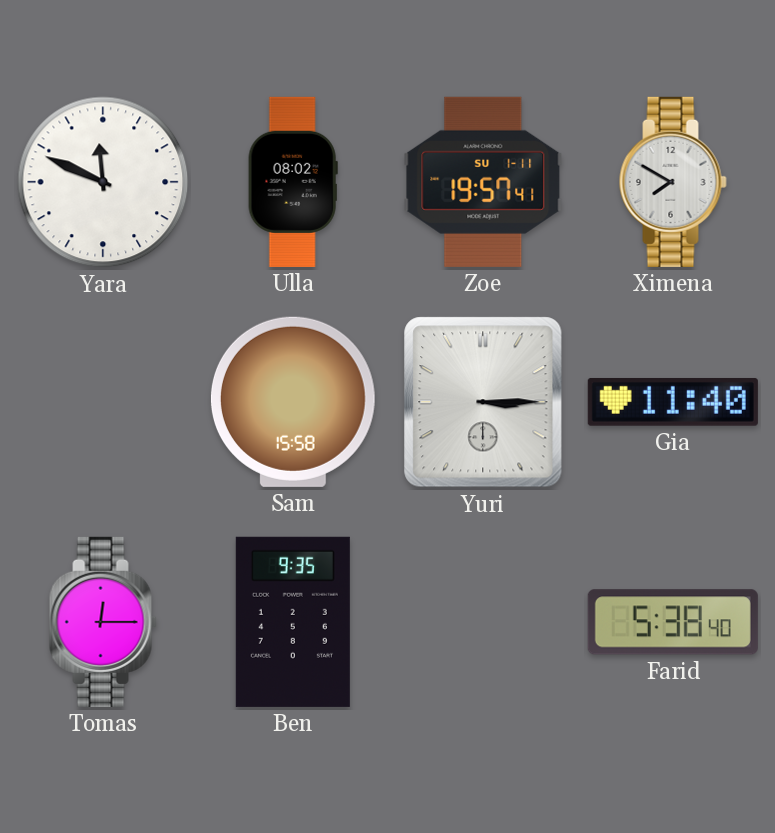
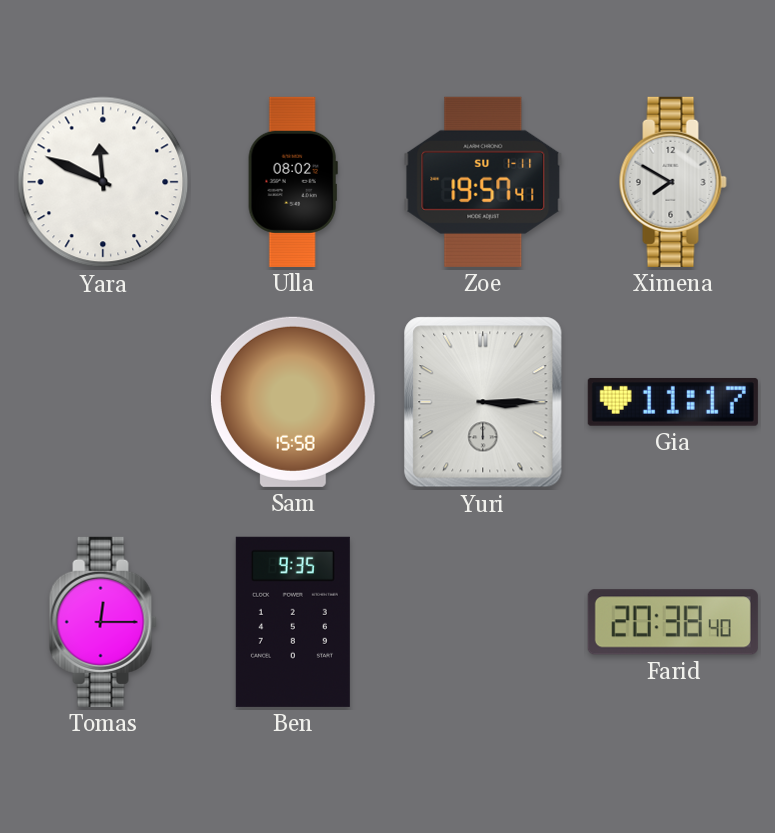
Gia: 11:40 -> 11:17 (673, 402)
Farid: 5:38 -> 20:38 (673, 622)
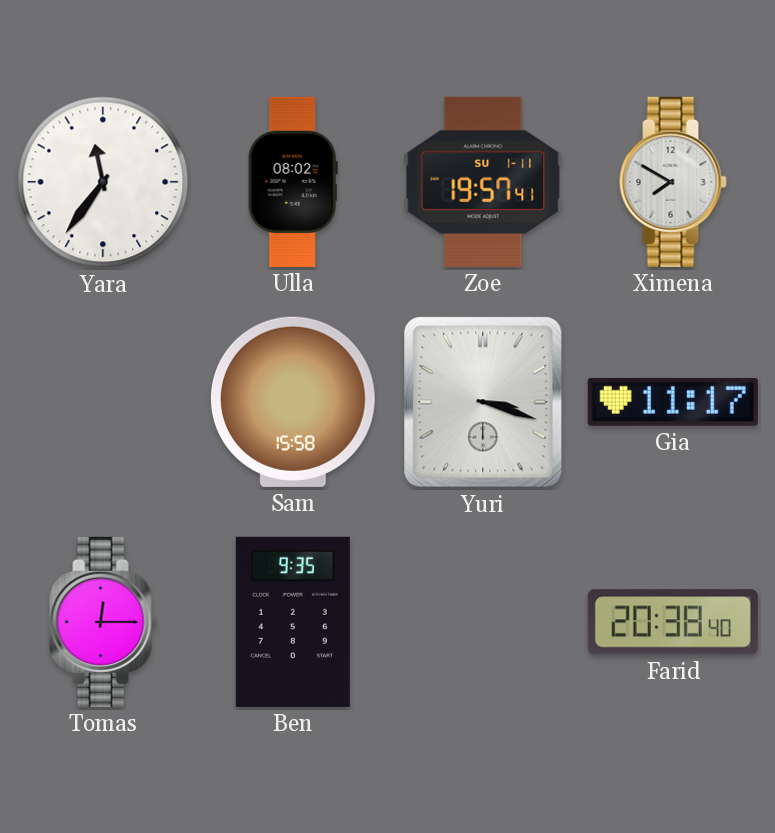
Yara: 11:49 -> 11:36 (103, 182)
Yuri: 3:15 -> 3:18 (483, 402)
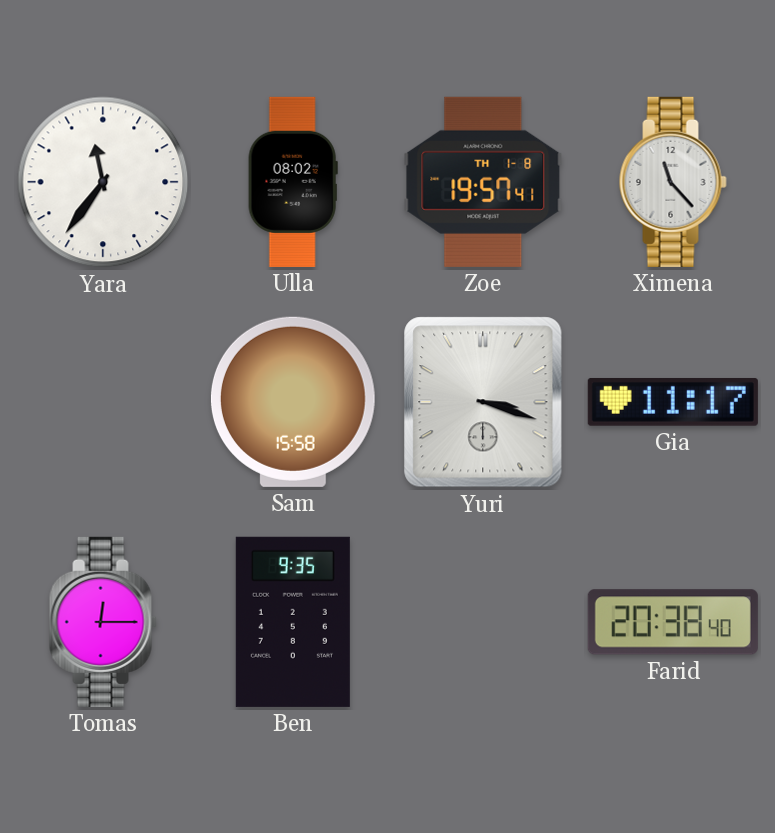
Zoe date: SU 1-11 -> TH 1-8 (483, 182)
Ximena: 7:50 -> 11:23 (673, 182)
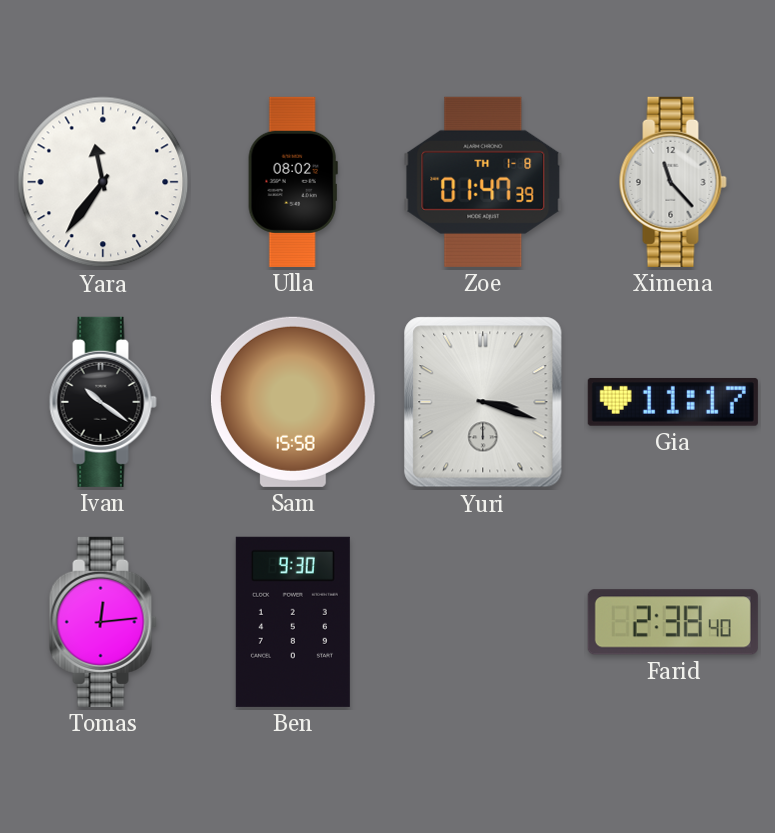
Zoe: 19:57 -> 01:47 (483, 182)
Ivan: none -> 10:21 (103, 402)
Tomas: 12:15 -> 12:14 (103, 622)
Ben: 9:35 -> 9:30 (293, 622)
Farid: 20:38 -> 2:38 (673, 622)
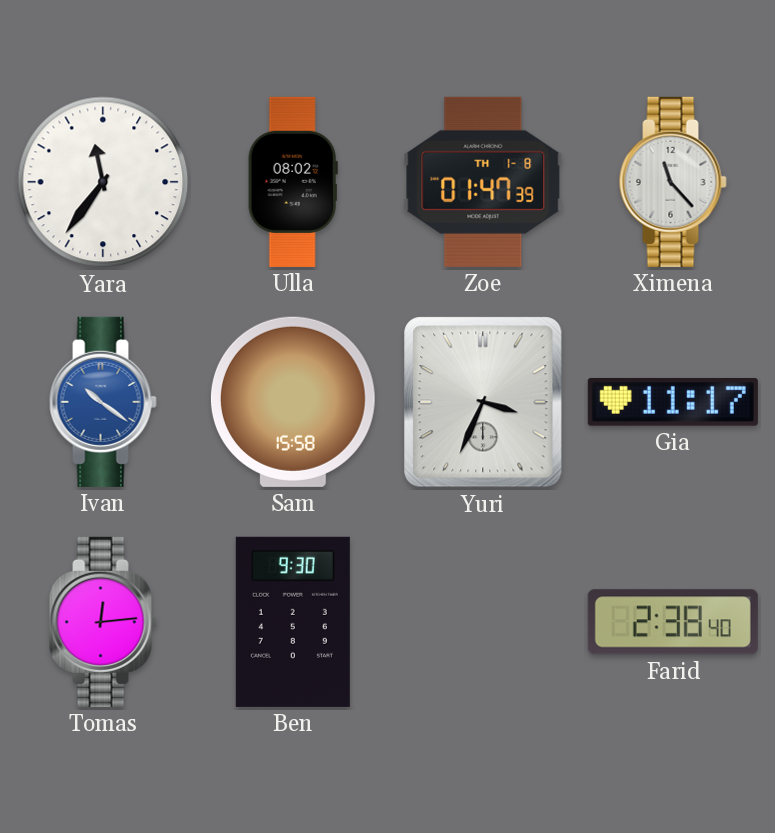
Ivan dial: black -> blue (103, 402)
Yuri: 3:18 -> 3:34 (483, 402)
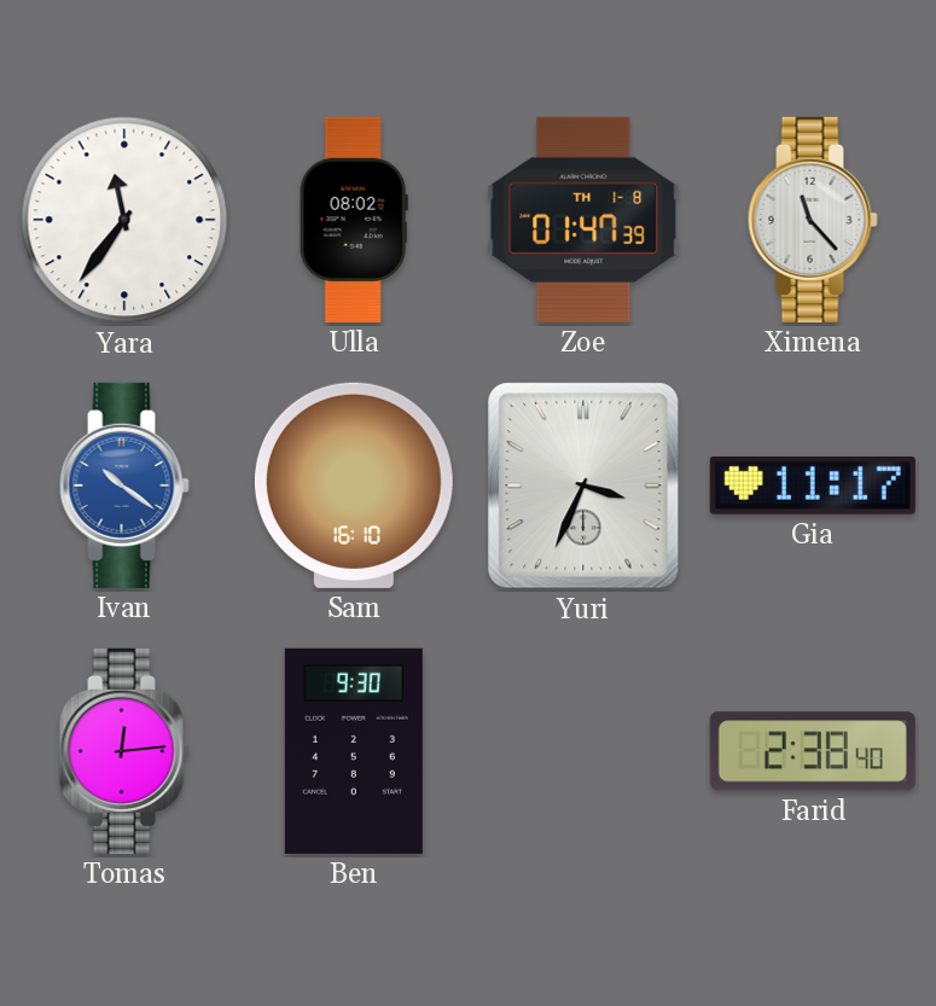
Sam: 15:58 -> 16:10 (354, 485)
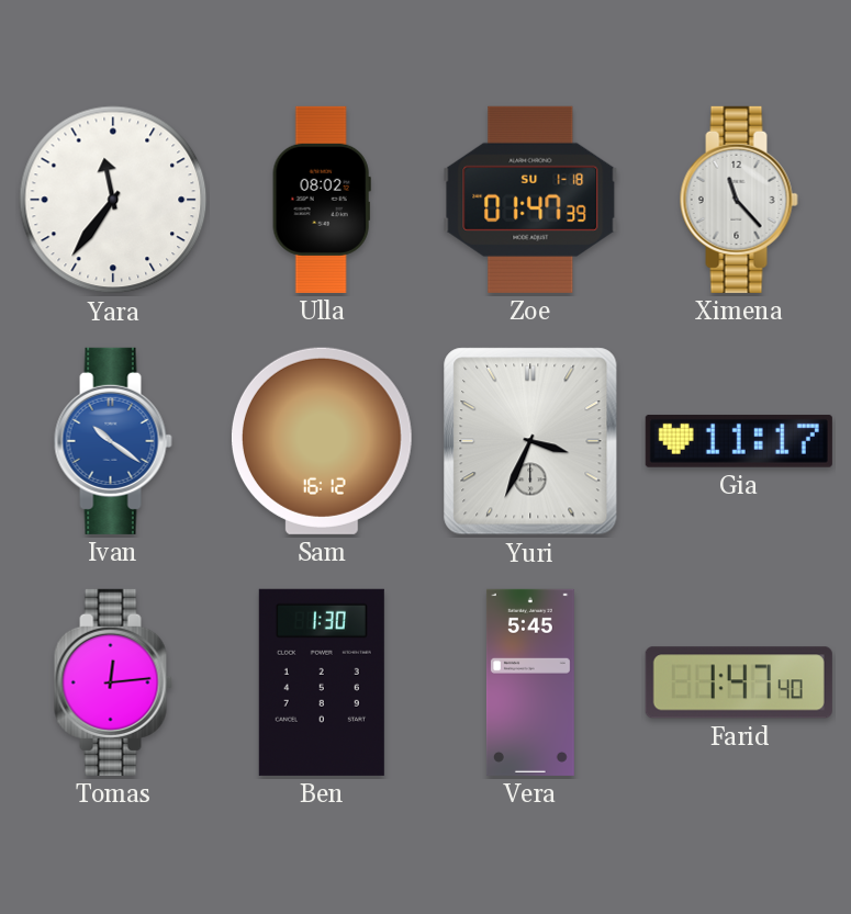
Zoe date: TH 1-8 -> SU 1-18 (530, 200)
Sam: 16:10 -> 16:12 (322, 441)
Ben: 9:30 -> 1:30 (322, 682)
Vera: none -> 5:45 (530, 682)
Farid: 2:38 -> 1:47 (739, 682)
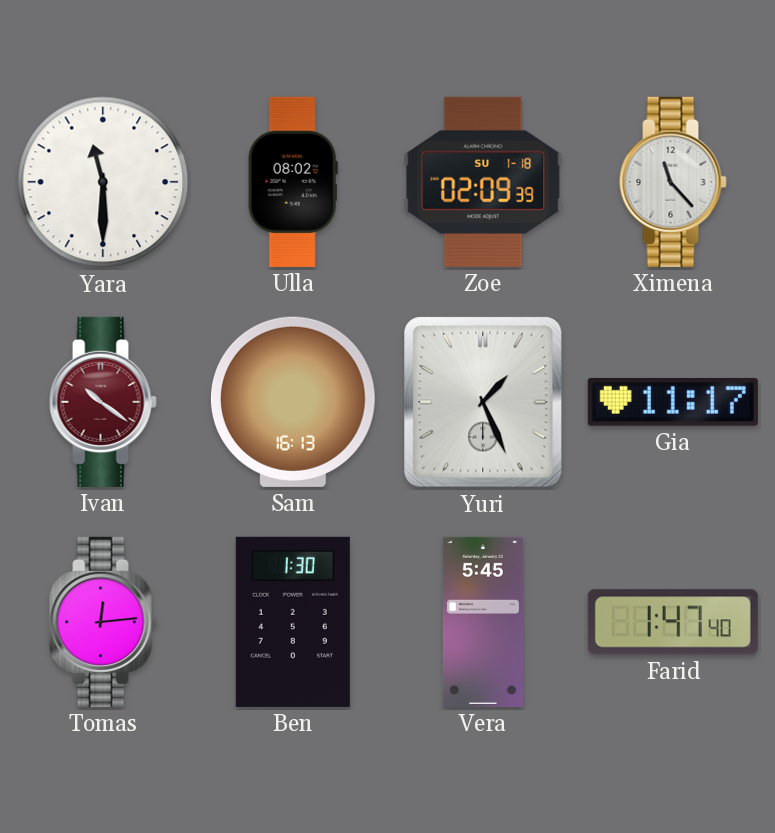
Yara: 11:36 -> 11:30 (103, 182)
Zoe: 01:47 -> 02:09 (483, 182)
Ivan dial: blue -> burgundy (103, 402)
Sam: 16:12 -> 16:13 (293, 402)
Yuri: 3:34 -> 1:26 (483, 402)
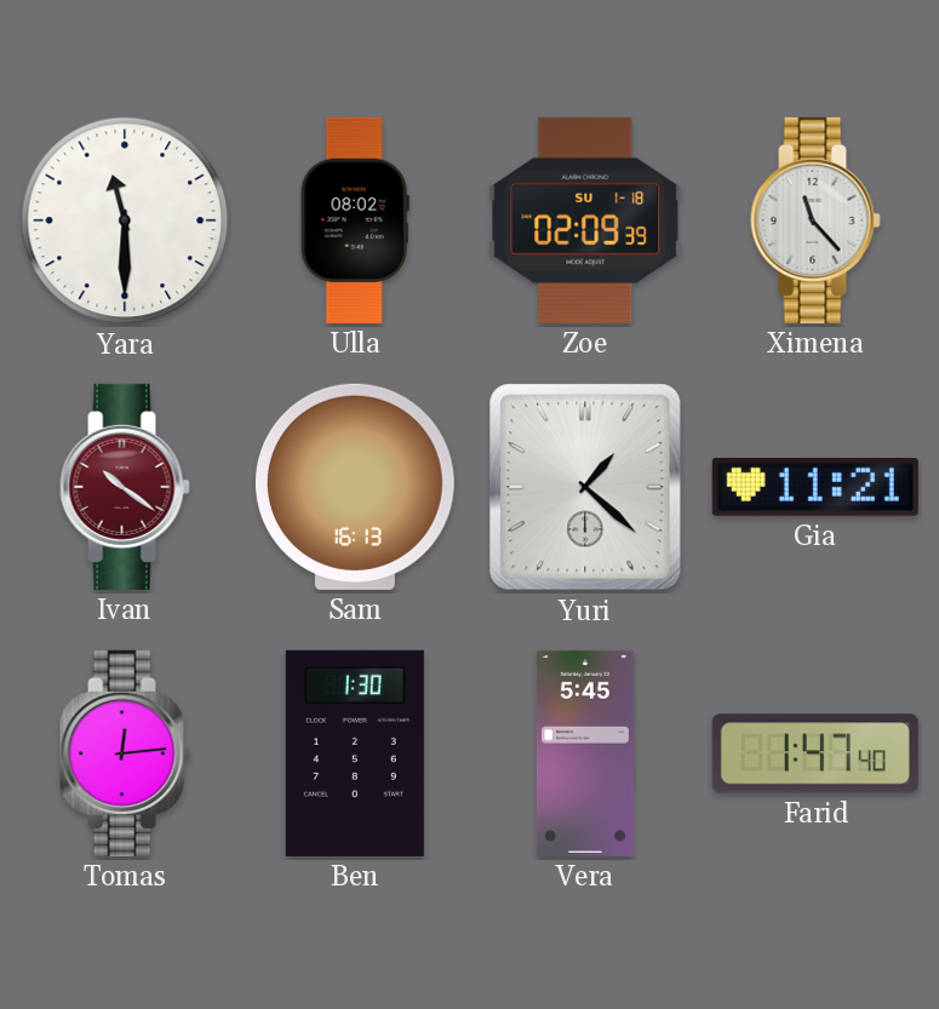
Yuri: 1:26 -> 1:22 (585, 487)
Gia: 11:17 -> 11:21 (815, 487)
